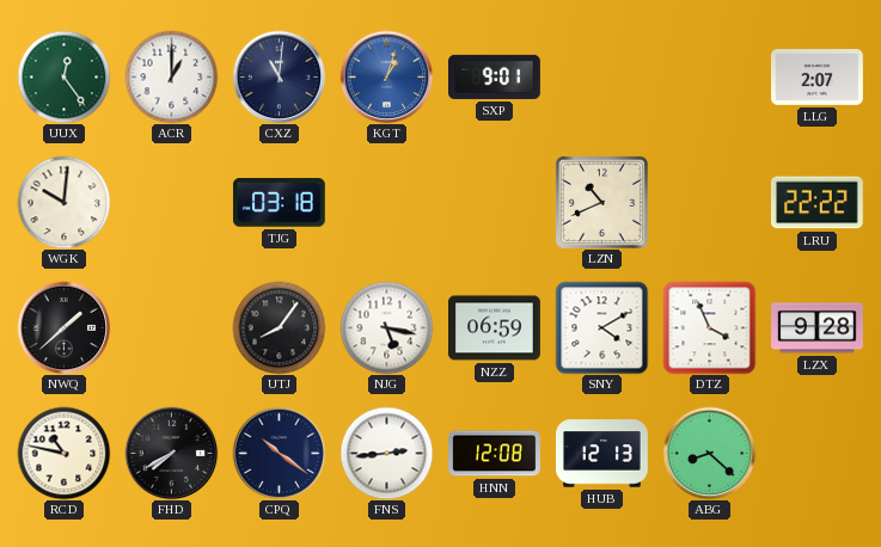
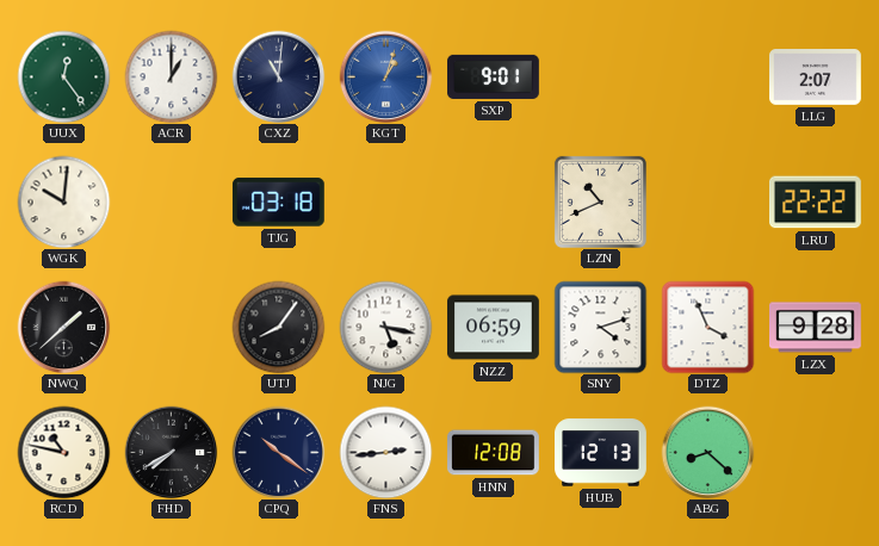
SNY: 4:10 -> 4:12 (600, 327)
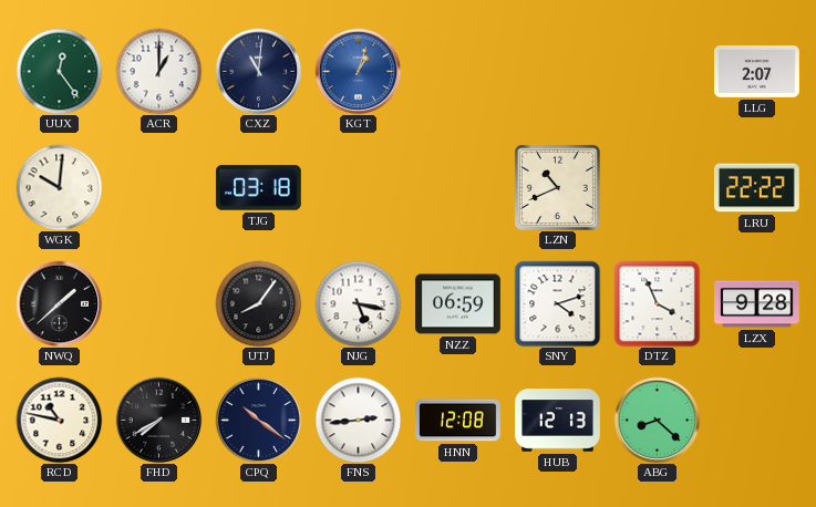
SXP: 9:01 -> none (494, 76)
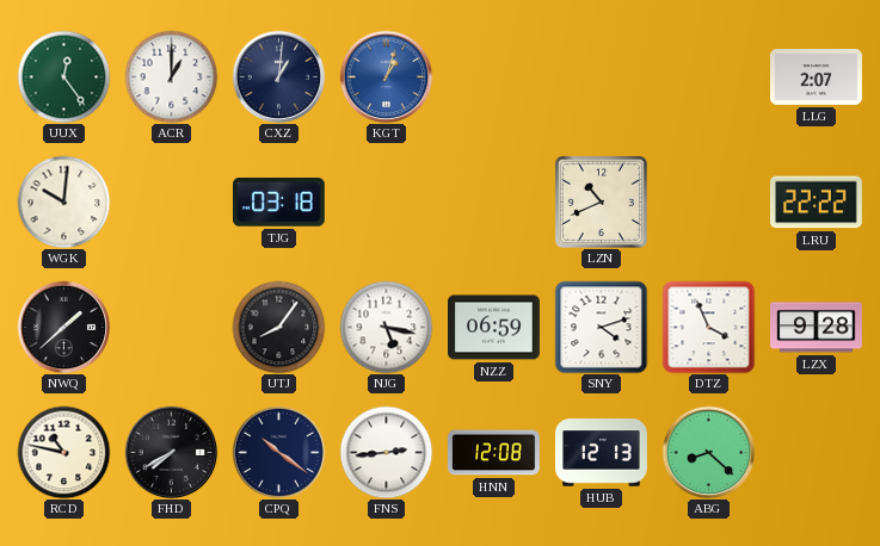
CXZ: 11:01 -> 1:01 (278, 76)
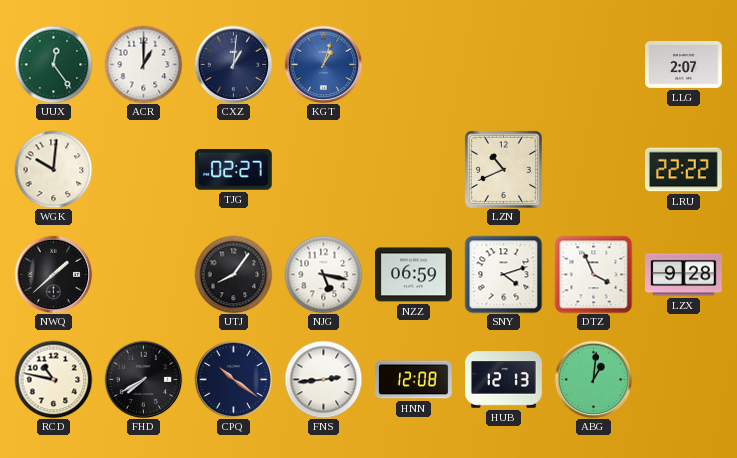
TJG: 03:18 -> 02:27 (233, 170)
ABG: 8:22 -> 1:01 (593, 379)
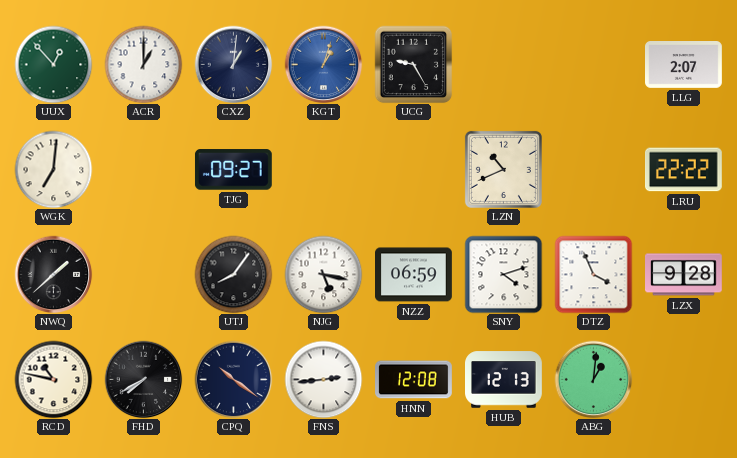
UUX: 12:24 -> 12:53 (53, 64)
UCG: none -> 9:25 (413, 64)
WGK: 10:01 -> 7:01 (53, 169)
TJG: 02:27 -> 09:27 (233, 170)
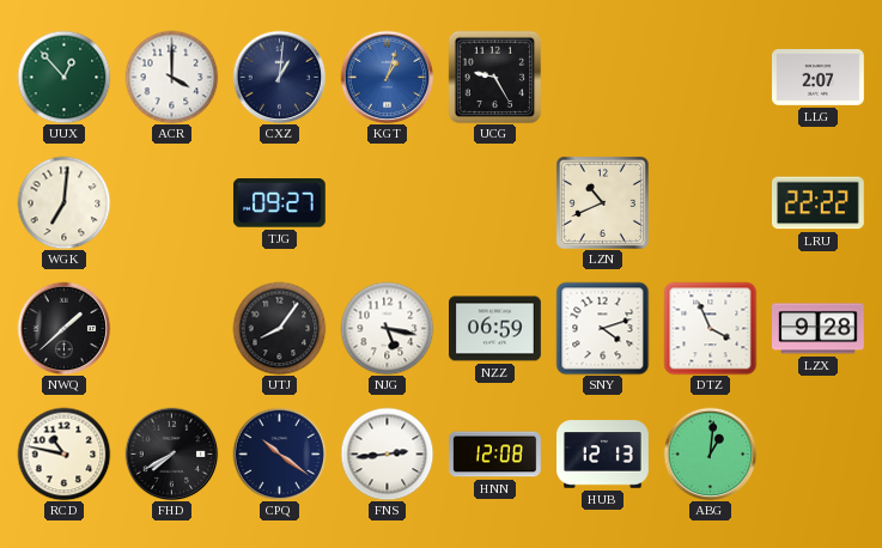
ACR: 1:00 -> 4:00 (171, 77)
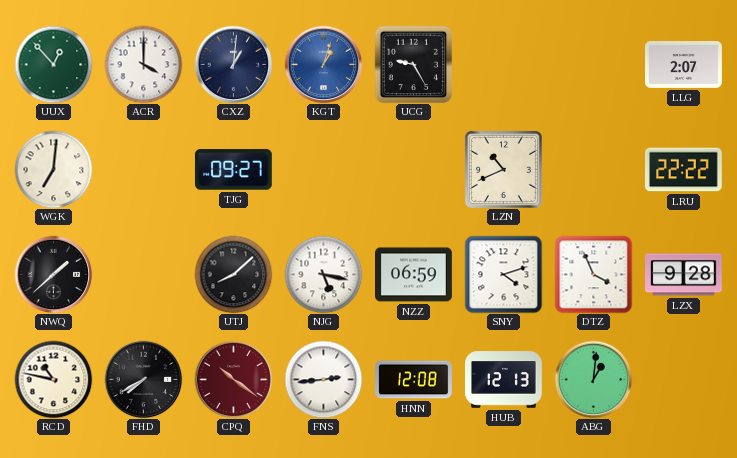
UTJ: 8:06 -> 8:08 (233, 274)
CPQ dial: navy -> burgundy (233, 379)
